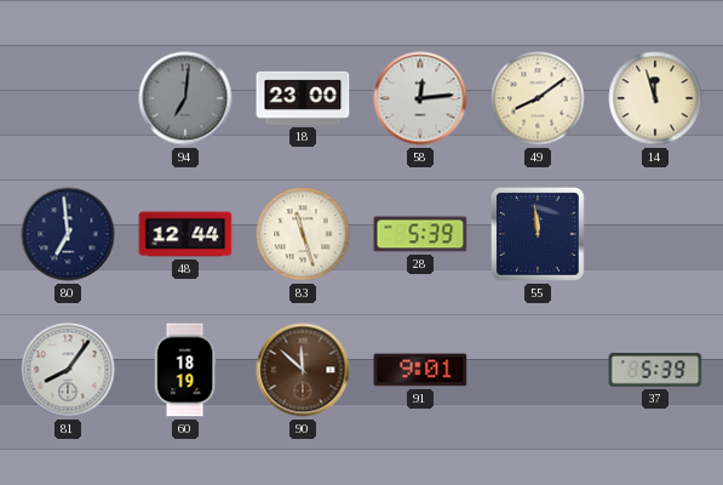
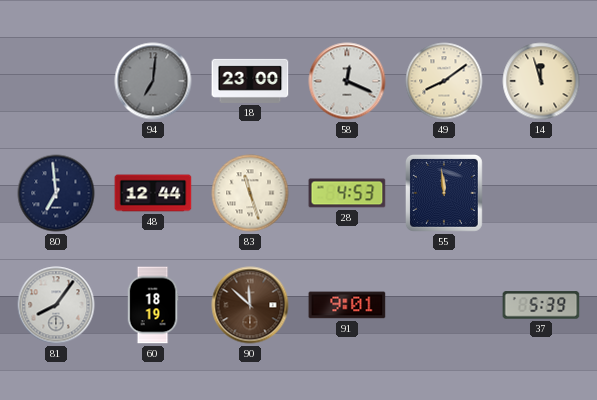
58: 12:14 -> 12:19 (347, 81)
28: 5:39 -> 4:53 (347, 193)
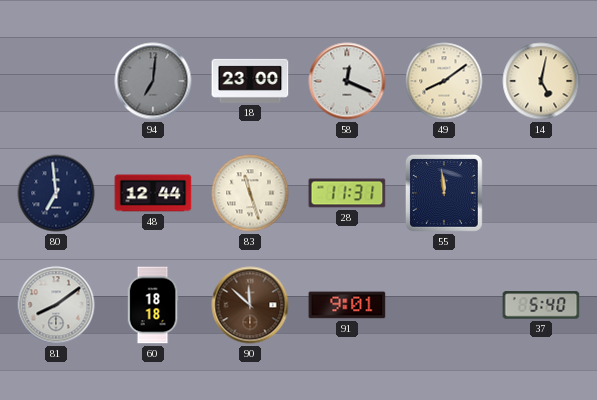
14: 11:57 -> 5:02 (541, 81)
28: 4:53 -> 11:31 (347, 193)
81: 8:06 -> 8:09 (56, 305)
60: 18:19 -> 18:18 (153, 305)
37: 5:39 -> 5:40 (541, 305)
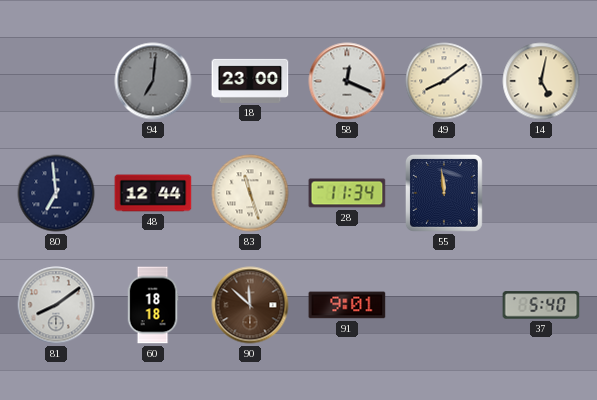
28: 11:31 -> 11:34 (347, 193)
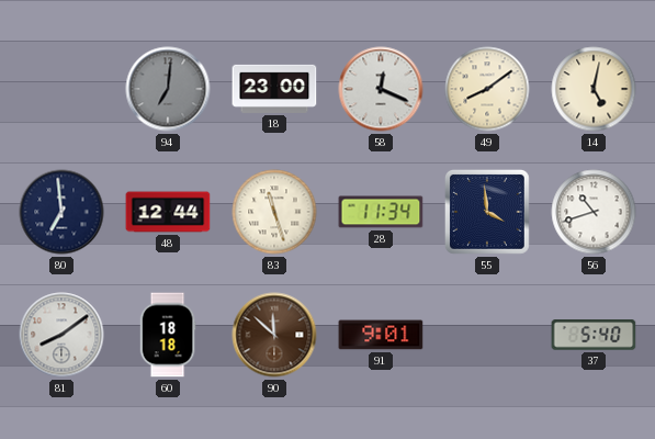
55: 11:59 -> 3:59 (487, 212)
56: none -> 10:42 (594, 212)
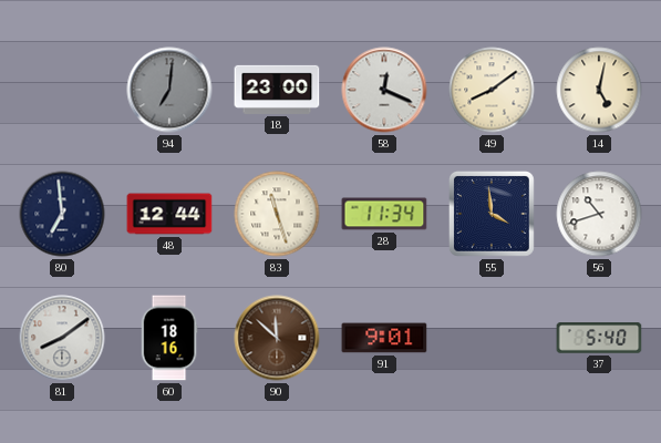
60: 18:18 -> 18:16 (169, 338)
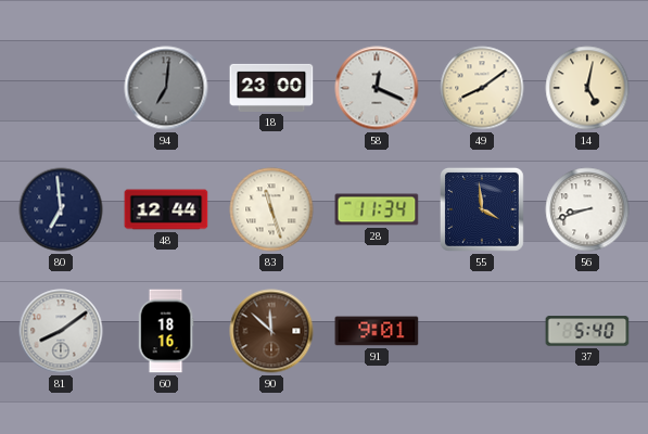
56: 10:42 -> 8:42 (587, 209)
